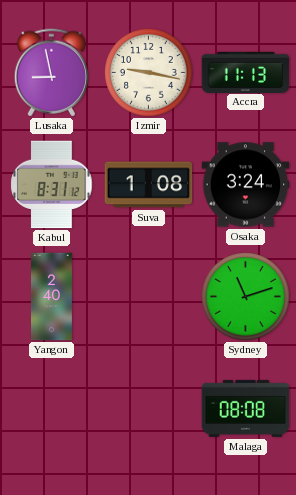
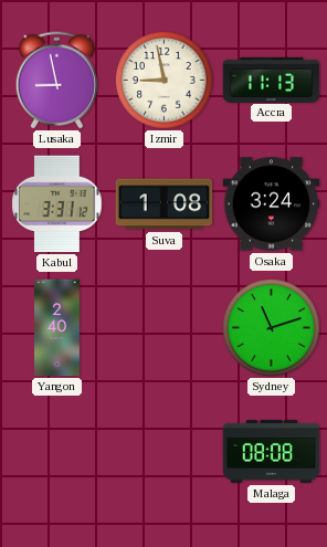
Izmir: 9:17 -> 8:58 (165, 81)
Kabul: 8:31 -> 3:31 (57, 204)
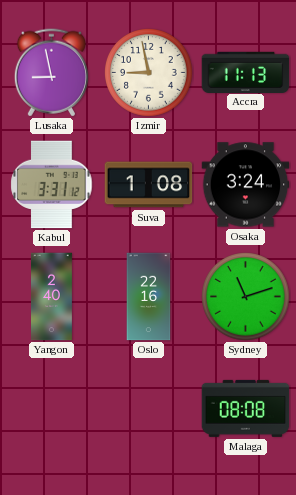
Oslo: none -> 22:16 (149, 297)
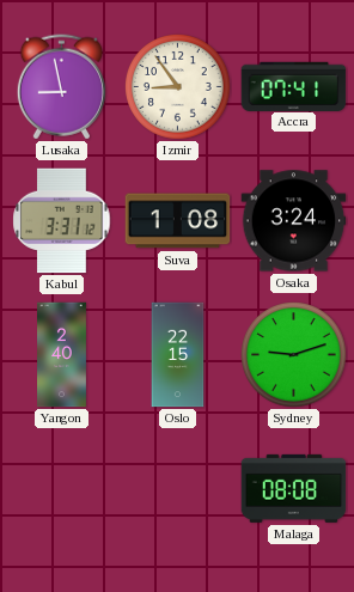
Izmir: 8:58 -> 8:54 (178, 87)
Accra: 11:13 -> 07:41 (294, 86)
Oslo: 22:16 -> 22:15 (178, 355)
Sydney: 11:12 -> 9:12 (294, 355)
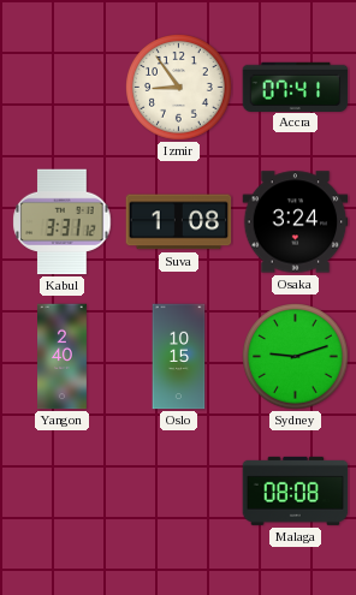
Lusaka: 8:58 -> none (61, 87)
Oslo: 22:15 -> 10:15 (179, 357)
